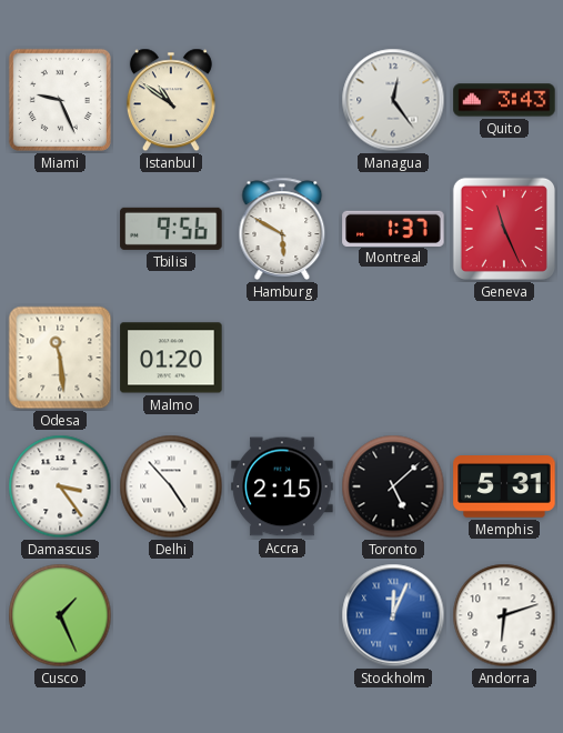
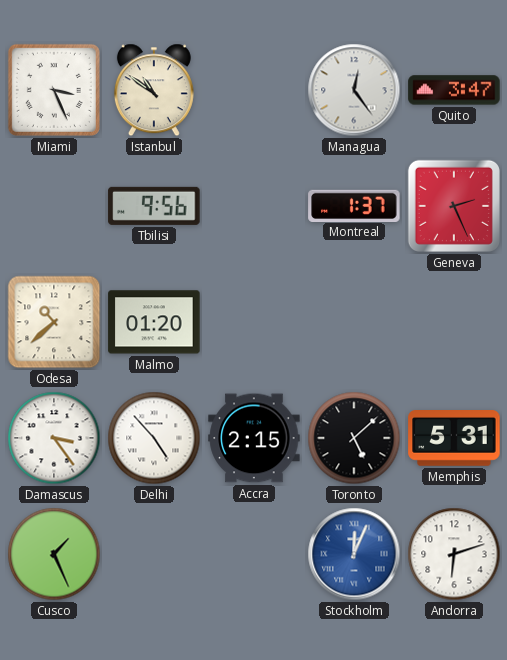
Miami: 9:26 -> 3:26 (54, 90)
Quito: 3:43 -> 3:47 (454, 90)
Hamburg: 5:50 -> none (282, 229)
Geneva: 11:26 -> 2:26 (454, 206)
Odesa: 11:29 -> 10:38 (54, 322)
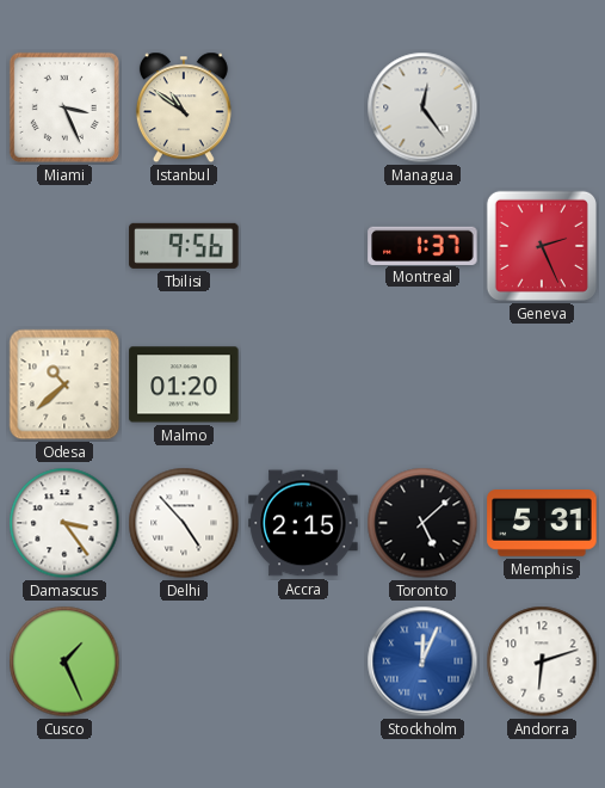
Quito: 3:47 -> none (454, 90)
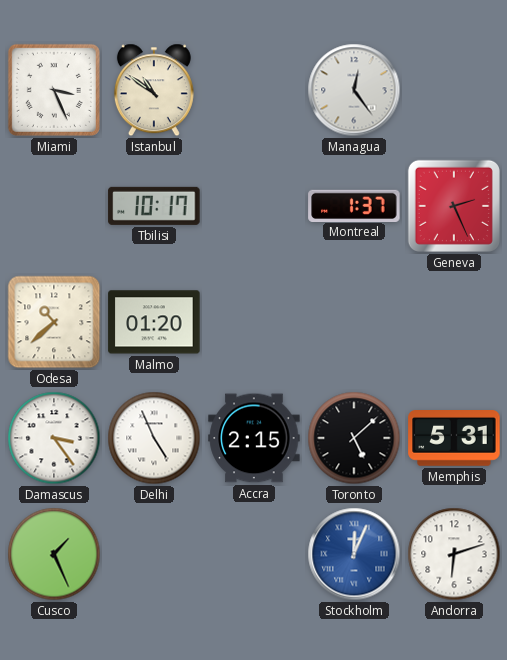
Tbilisi: 9:56 -> 10:17 (154, 206)
Delhi: 4:53 -> 4:56 (154, 438)
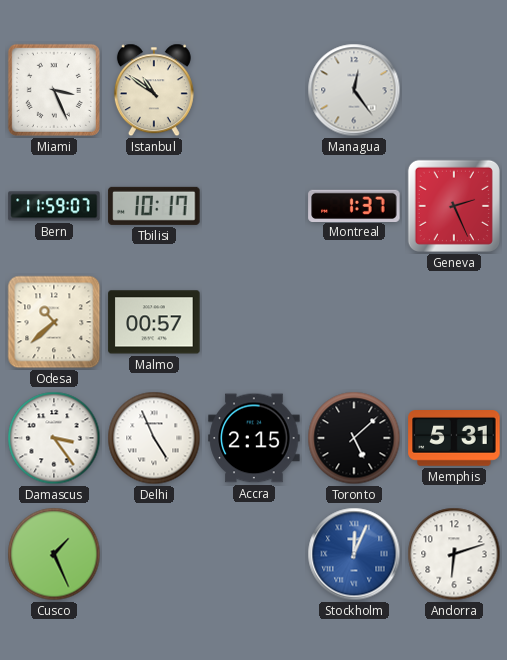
Bern: none -> 11:59 (54, 206)
Malmo: 01:20 -> 00:57 (154, 322)
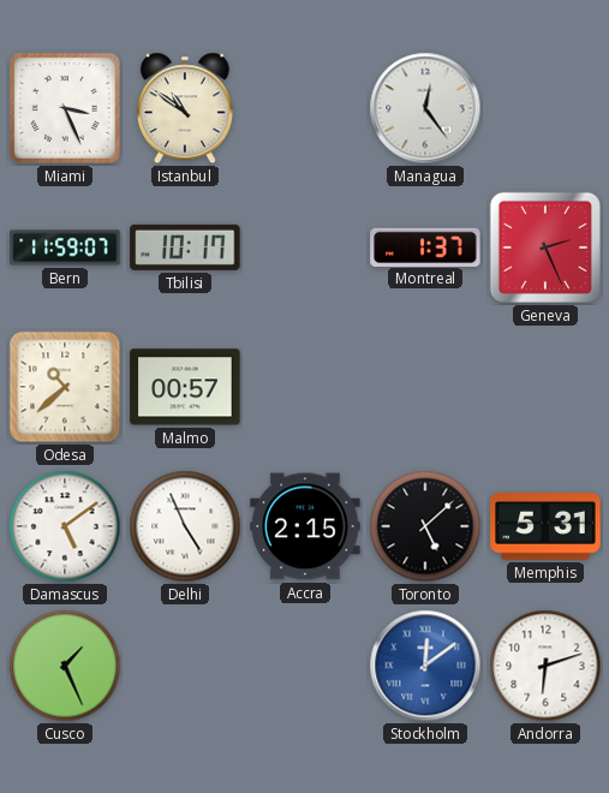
Damascus: 3:24 -> 5:09 (65, 526)
Stockholm: 12:04 -> 12:09 (425, 666)
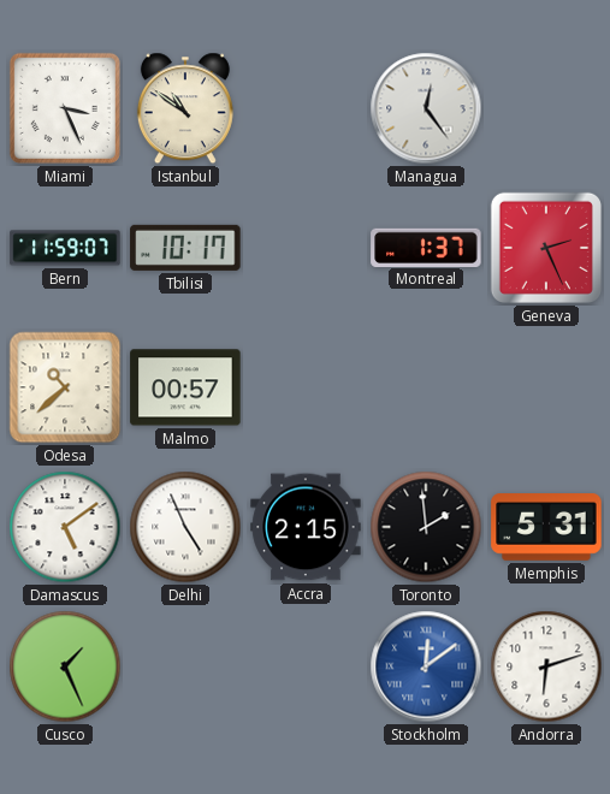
Toronto: 5:08 -> 1:59 (426, 527)
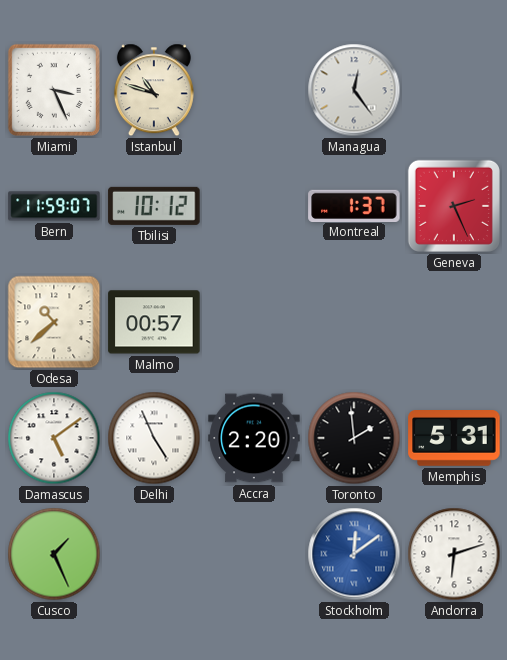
Istanbul: 10:51 -> 10:48 (154, 90)
Tbilisi: 10:17 -> 10:12 (154, 206)
Accra: 2:15 -> 2:20 (254, 438)
